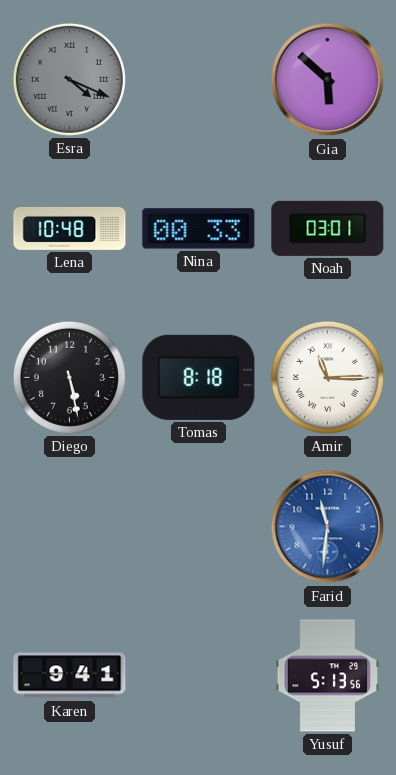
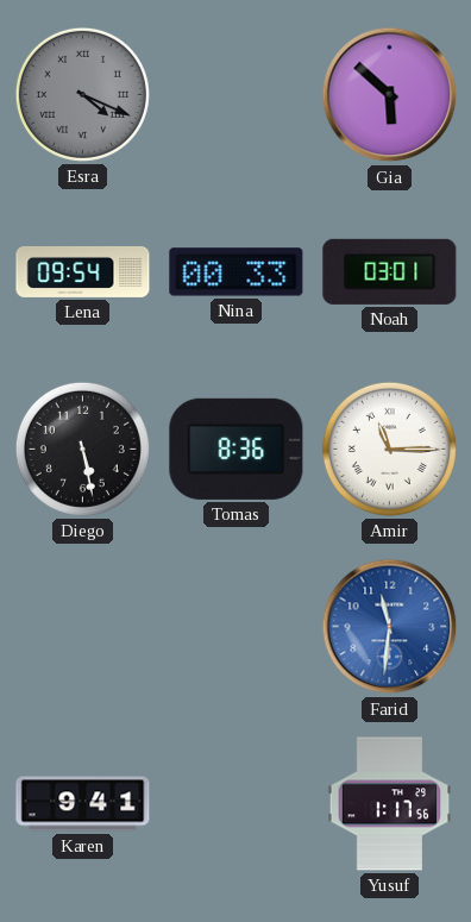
Lena: 10:48 -> 09:54 (83, 271)
Tomas: 8:18 -> 8:36 (237, 449)
Yusuf: 5:13 -> 1:17 (390, 804)
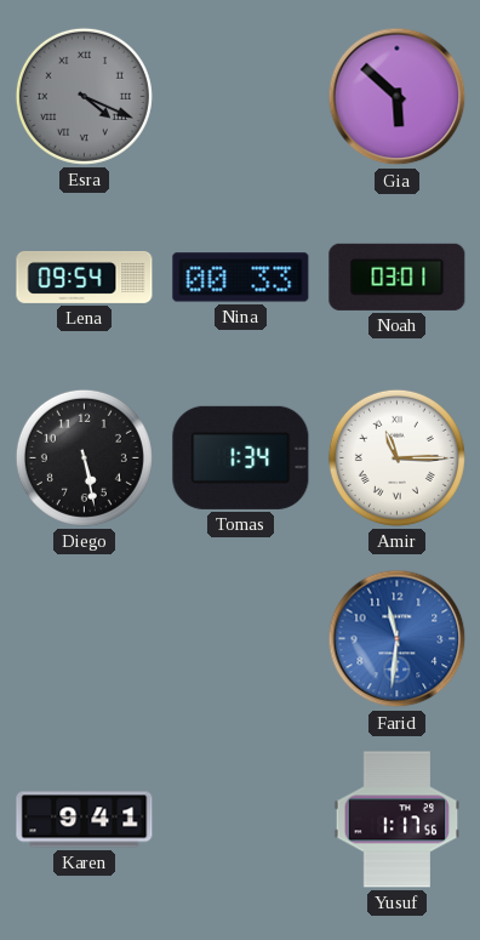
Tomas: 8:36 -> 1:34 (241, 457)
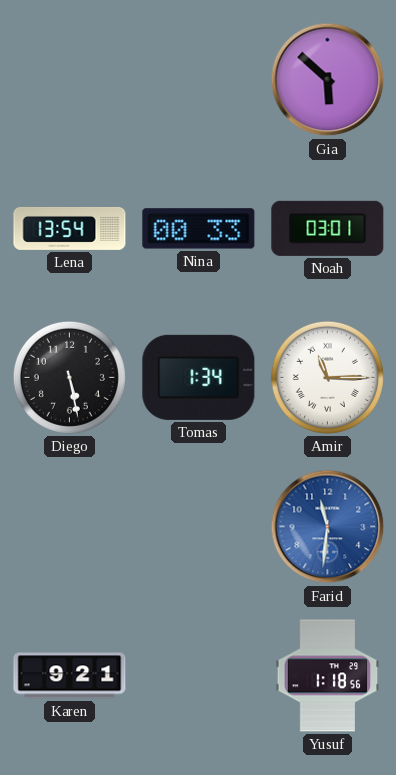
Esra: 4:19 -> none (84, 96)
Lena: 09:54 -> 13:54 (70, 228)
Karen: 9:41 -> 9:21 (70, 676)
Yusuf: 1:17 -> 1:18 (328, 676)
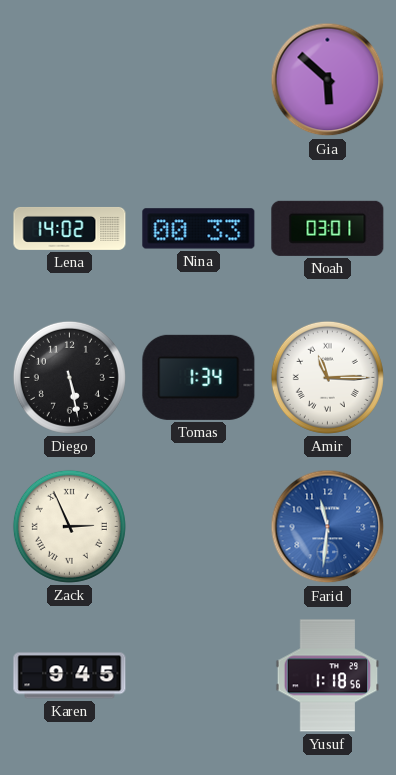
Lena: 13:54 -> 14:02 (70, 228)
Zack: none -> 2:56 (69, 526)
Karen: 9:21 -> 9:45 (70, 676)
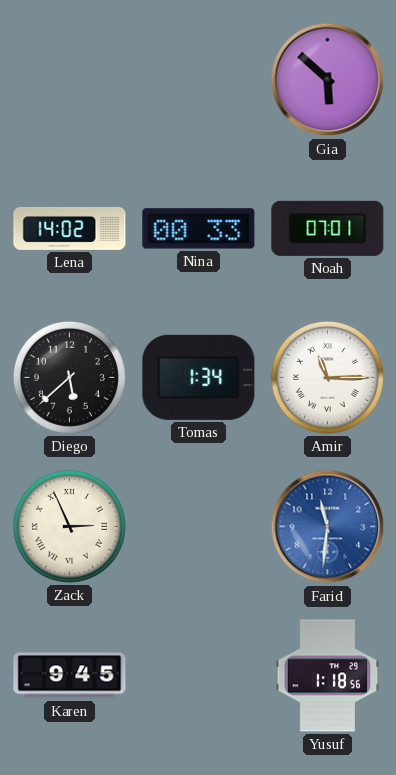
Noah: 03:01 -> 07:01 (328, 228)
Diego: 5:28 -> 5:38 (69, 377)
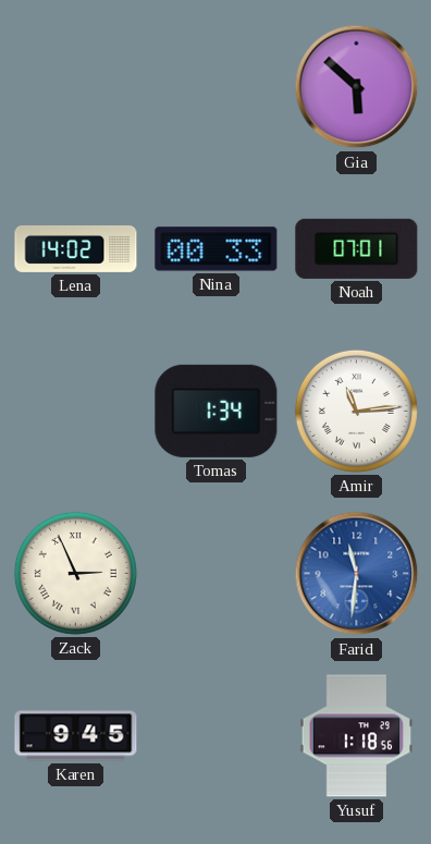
Diego: 5:38 -> none (69, 377)
Amir: 11:15 -> 11:14 (356, 411)
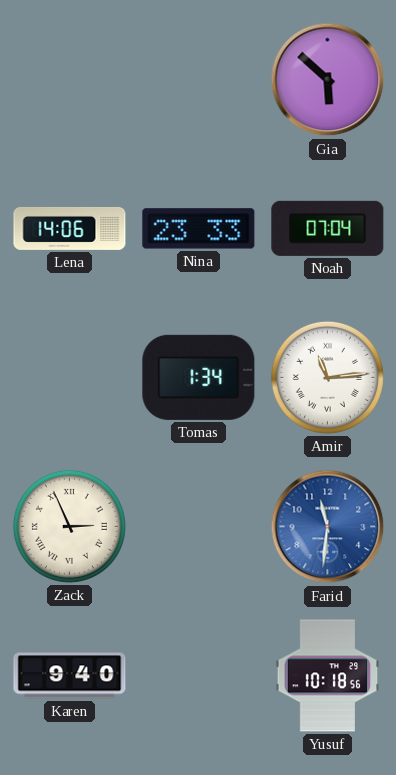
Lena: 14:02 -> 14:06 (70, 228)
Nina: 00:33 -> 23:33 (199, 229)
Noah: 07:01 -> 07:04 (328, 228)
Karen: 9:45 -> 9:40 (70, 676)
Yusuf: 1:18 -> 10:18 (328, 676)
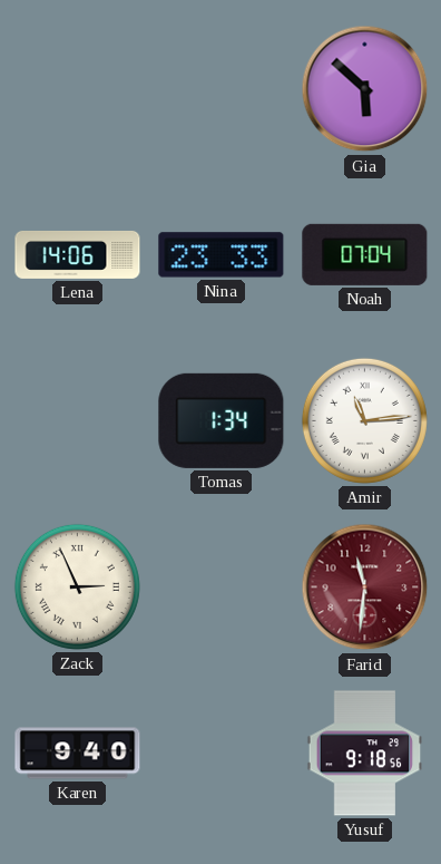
Farid dial: blue -> burgundy (365, 588)
Yusuf: 10:18 -> 9:18 (365, 754)
